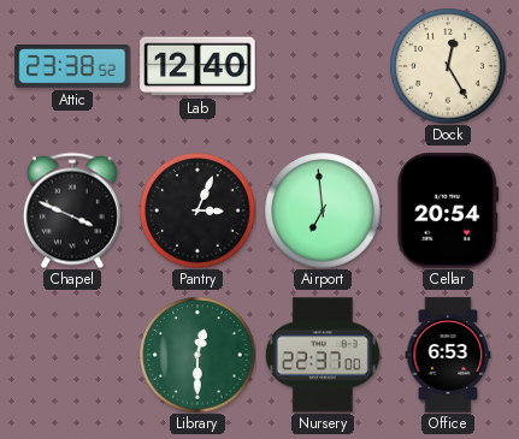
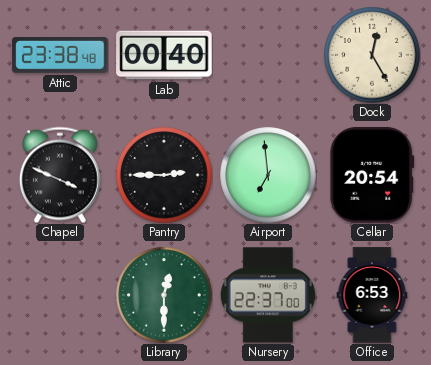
Attic: 23:38:52 -> 23:38:48 (60, 56)
Lab: 12:40 -> 00:40 (164, 55)
Pantry: 3:04 -> 2:45 (164, 175)
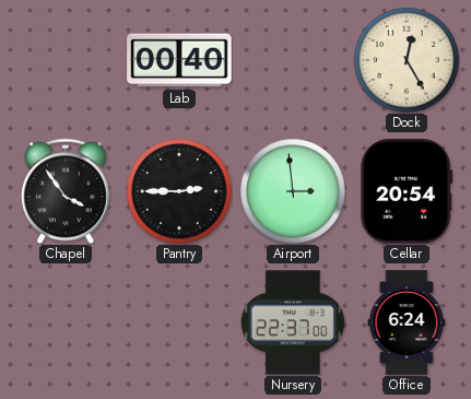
Attic: 23:38 -> none (60, 56)
Chapel: 3:49 -> 3:54 (66, 191)
Airport: 6:59 -> 2:59 (293, 191)
Library: 12:30 -> none (164, 295)
Office: 6:53 -> 6:24 (407, 322)
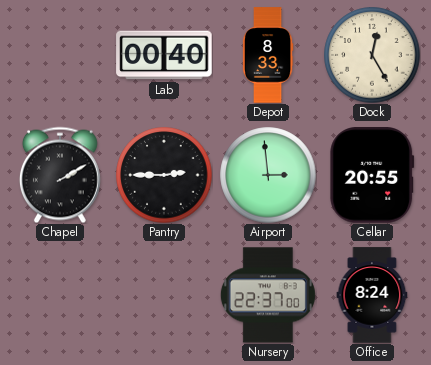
Depot: none -> 8:33 (268, 55)
Chapel: 3:54 -> 2:10 (60, 175)
Cellar: 20:54 -> 20:55 (372, 175)
Office: 6:24 -> 8:24 (372, 295)
